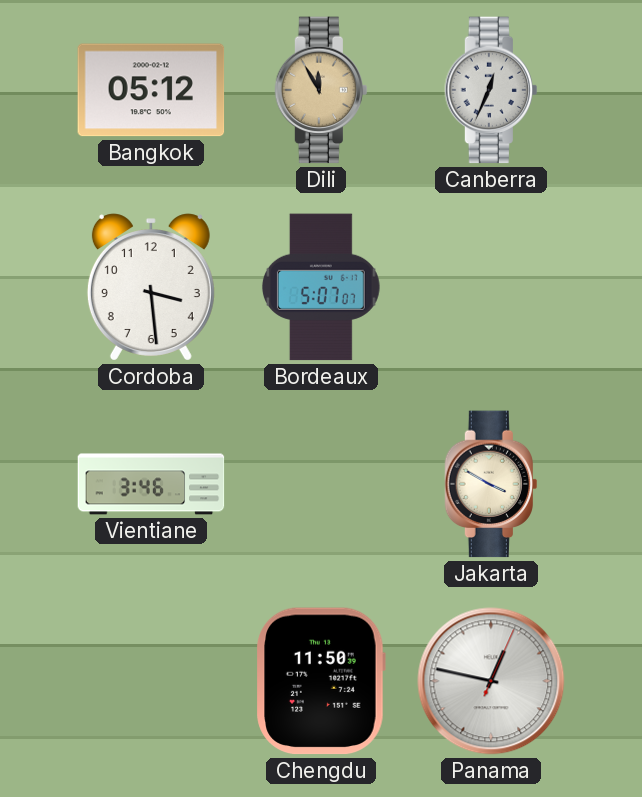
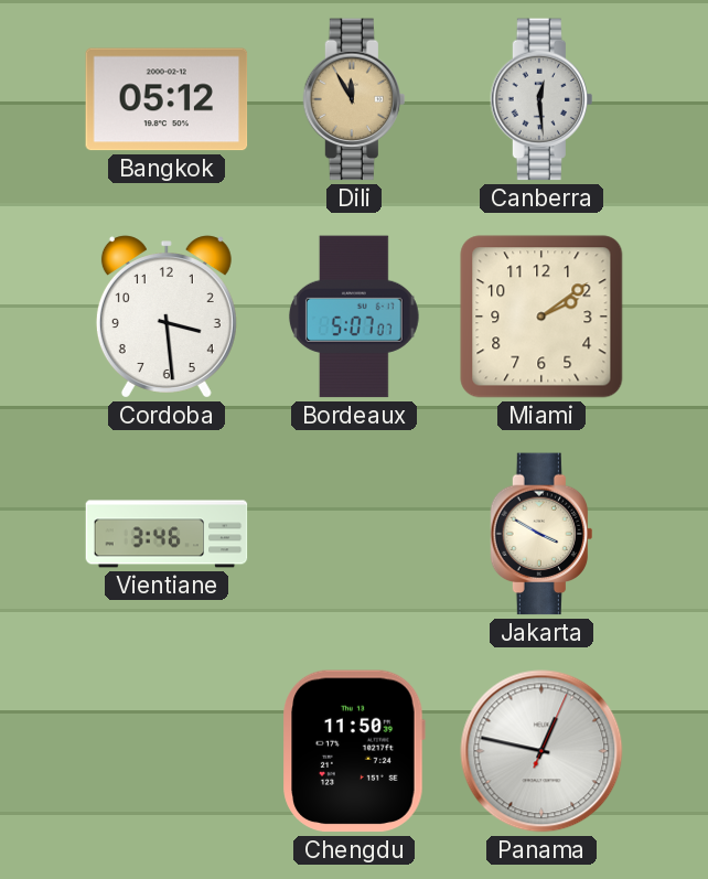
Canberra: 12:34 -> 12:29 (540, 99)
Miami: none -> 2:09 (541, 317)
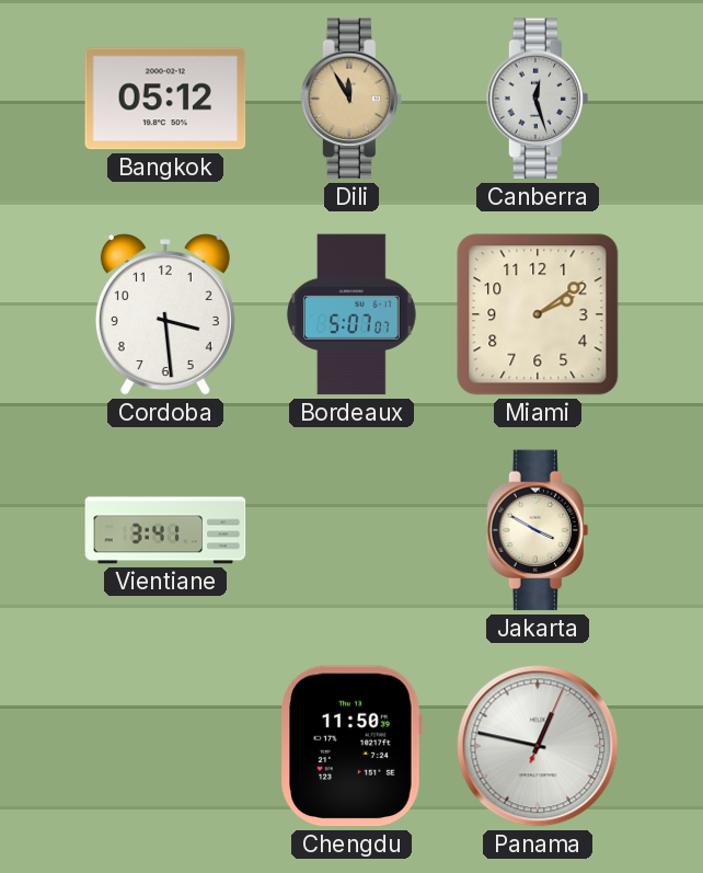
Canberra: 12:29 -> 12:27 (537, 99)
Vientiane: 3:46 -> 3:41 (165, 530)
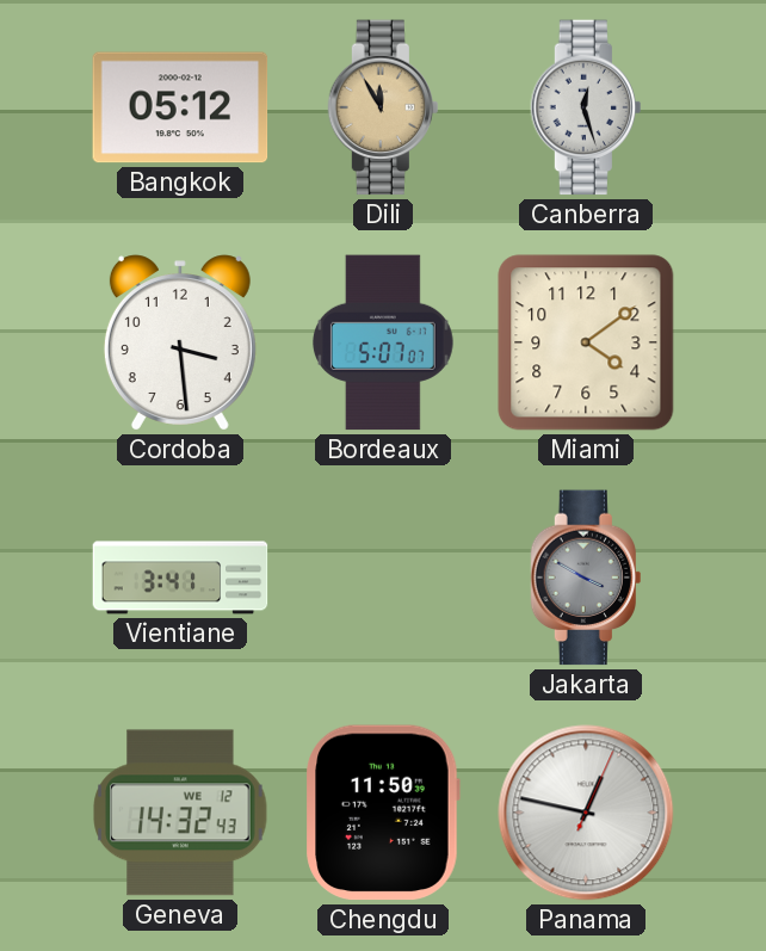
Miami: 2:09 -> 4:09 (586, 342)
Jakarta dial: cream -> grey (585, 578)
Geneva: none -> 14:32 (180, 813)
